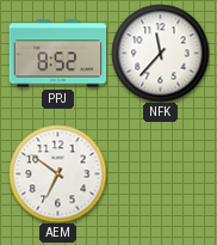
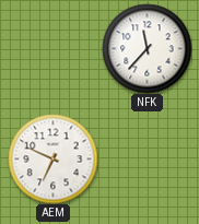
PPJ: 8:52 -> none (57, 54)
AEM: 6:51 -> 6:49 (52, 158)
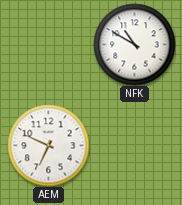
NFK: 11:37 -> 10:50 (134, 44)
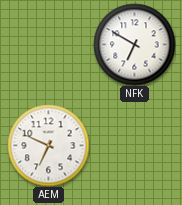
NFK: 10:50 -> 6:50 (134, 44)
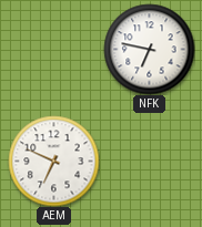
NFK: 6:50 -> 6:47 (149, 49)
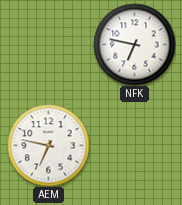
AEM: 6:49 -> 6:47 (48, 145)
